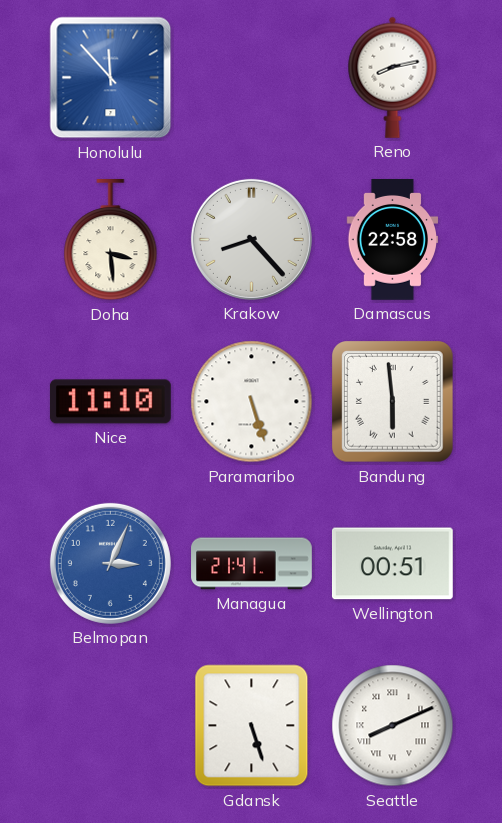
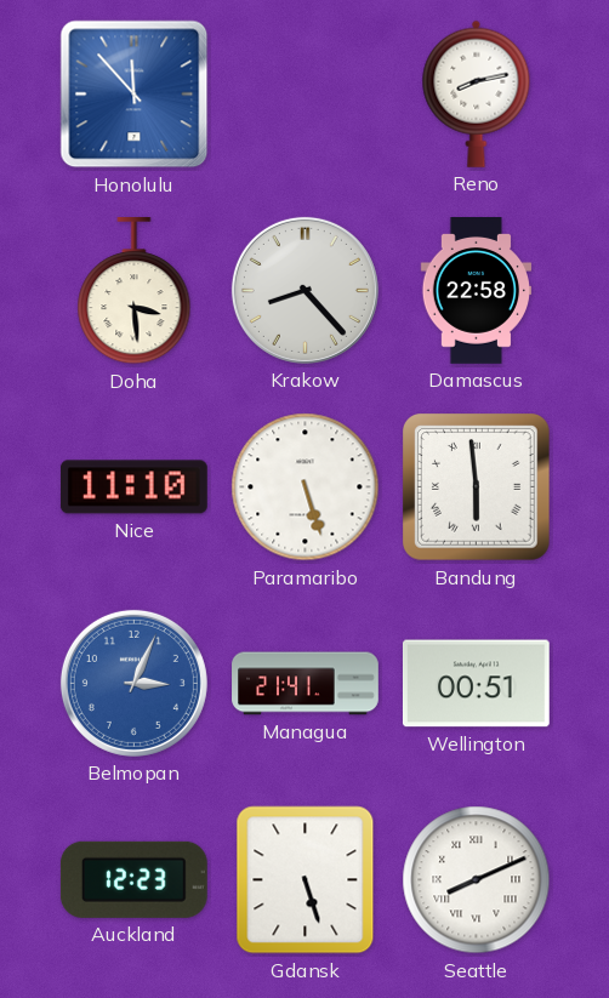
Auckland: none -> 12:23 (133, 879)
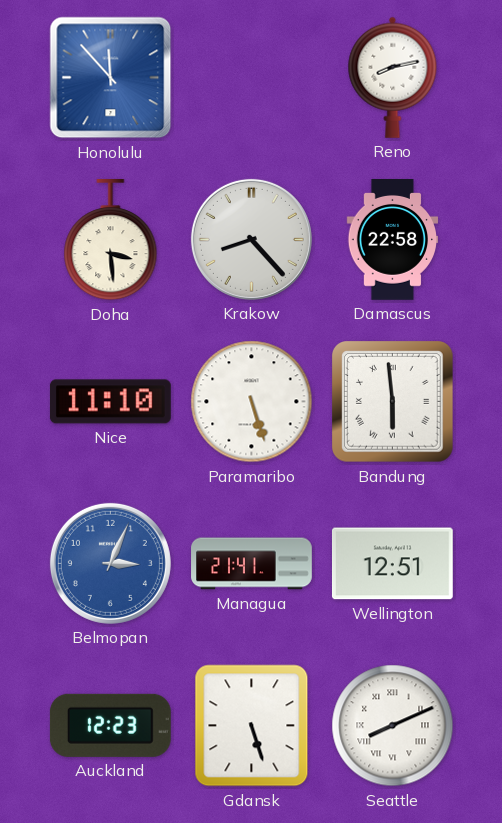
Wellington: 00:51 -> 12:51 (392, 564)
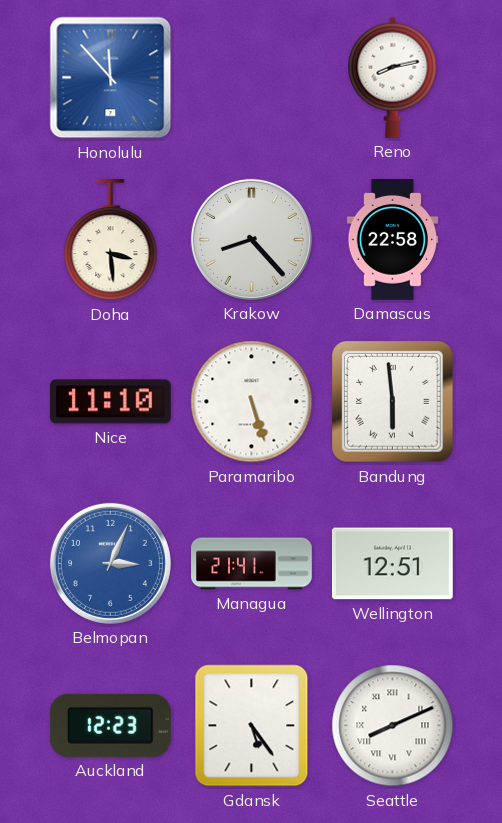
Gdansk: 5:27 -> 5:24 (252, 726)
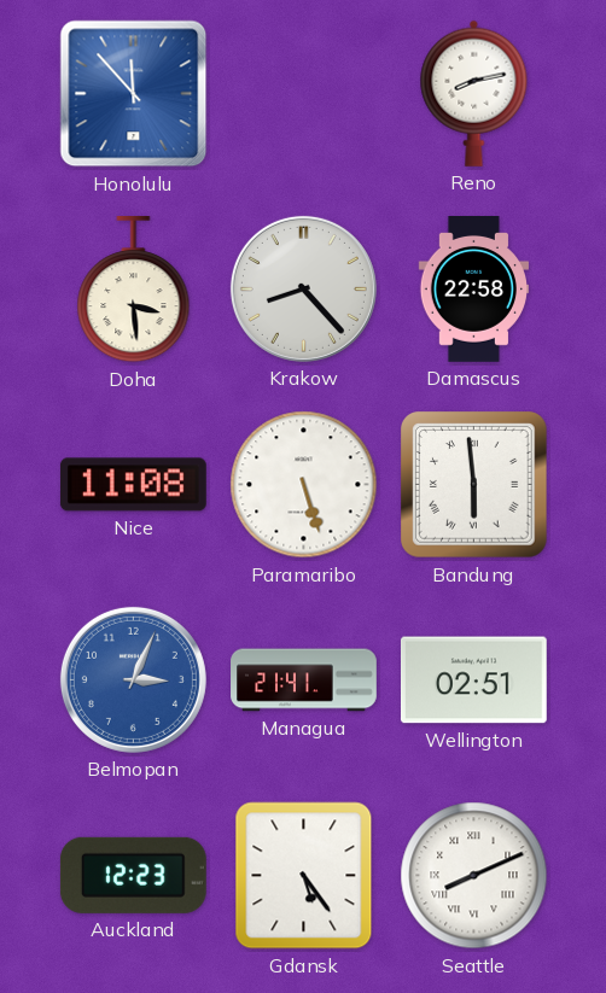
Nice: 11:10 -> 11:08 (133, 485)
Wellington: 12:51 -> 02:51 (473, 681)
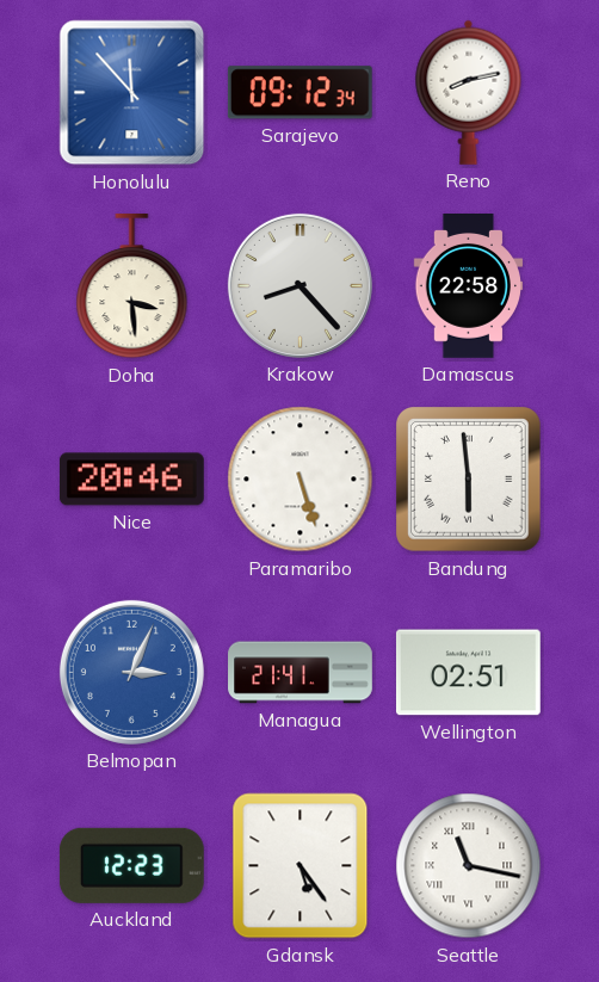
Sarajevo: none -> 09:12 (299, 93)
Nice: 11:08 -> 20:46 (131, 480)
Seattle: 8:11 -> 11:17 (469, 866)
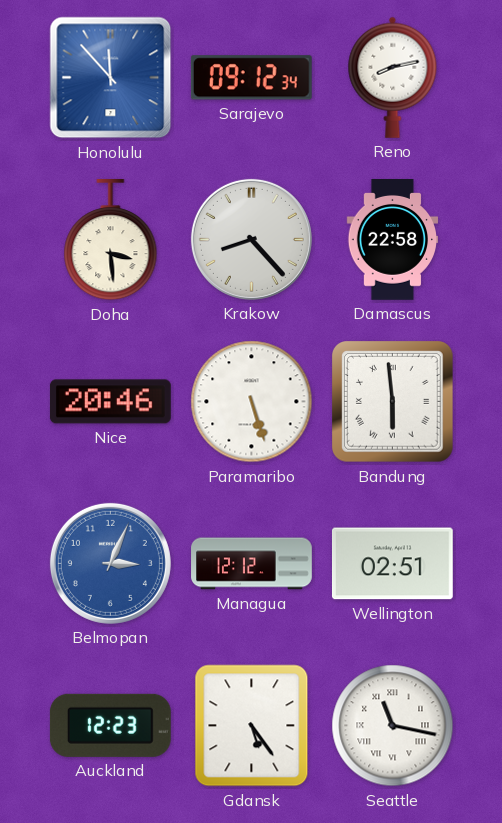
Managua: 21:41 -> 12:12 (252, 564)
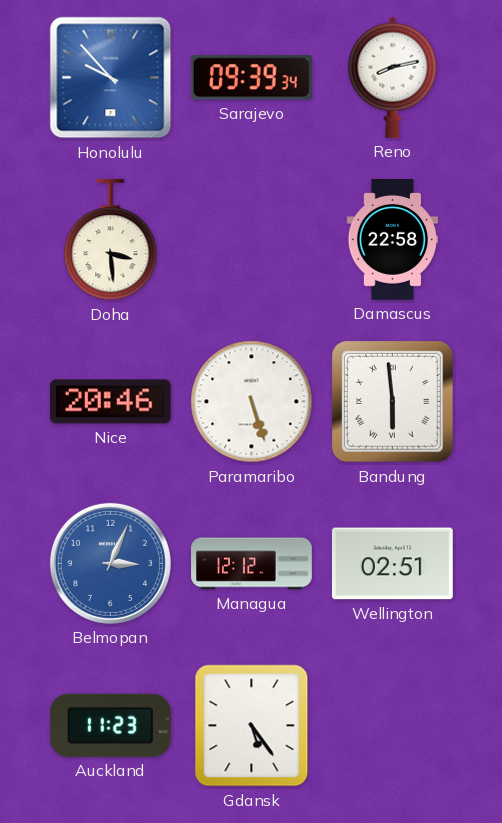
Honolulu: 11:53 -> 9:53 (111, 78)
Sarajevo: 09:12 -> 09:39 (251, 78)
Krakow: 8:23 -> none (251, 239)
Auckland: 12:23 -> 11:23 (110, 725)
Seattle: 11:17 -> none (393, 726)
